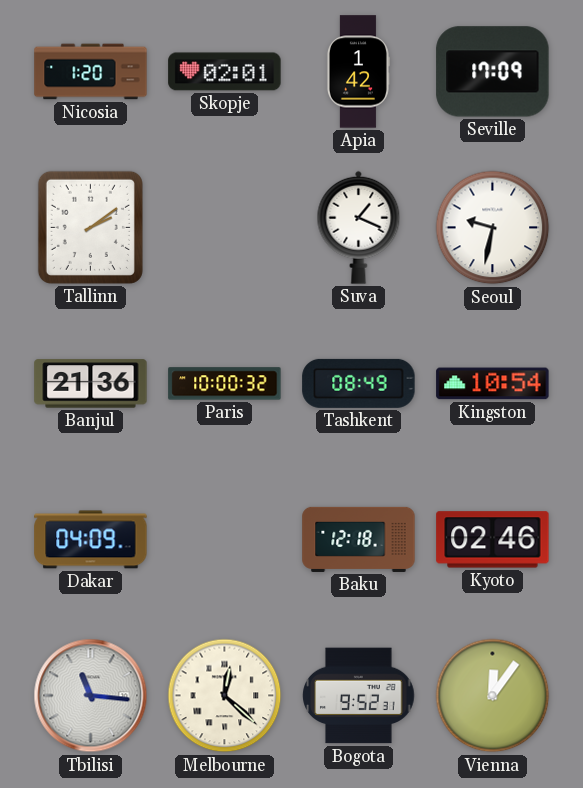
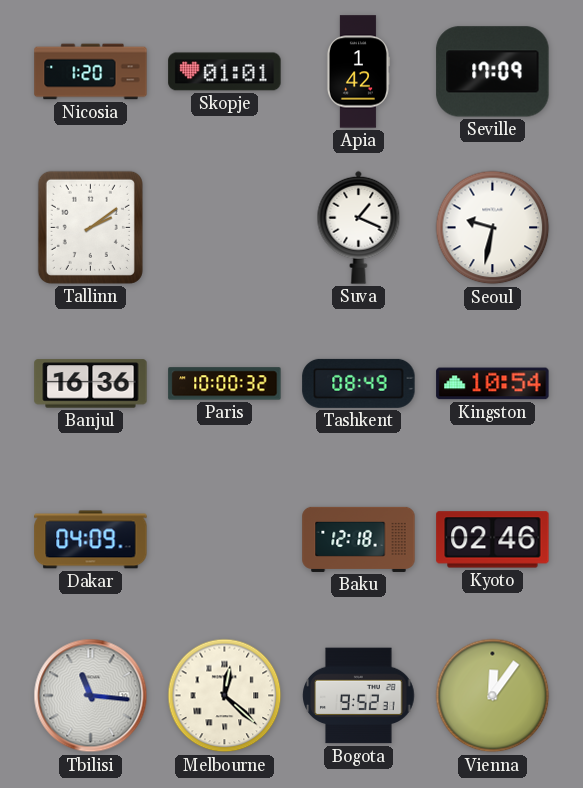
Skopje: 02:01 -> 01:01 (225, 72)
Banjul: 21:36 -> 16:36 (91, 384)
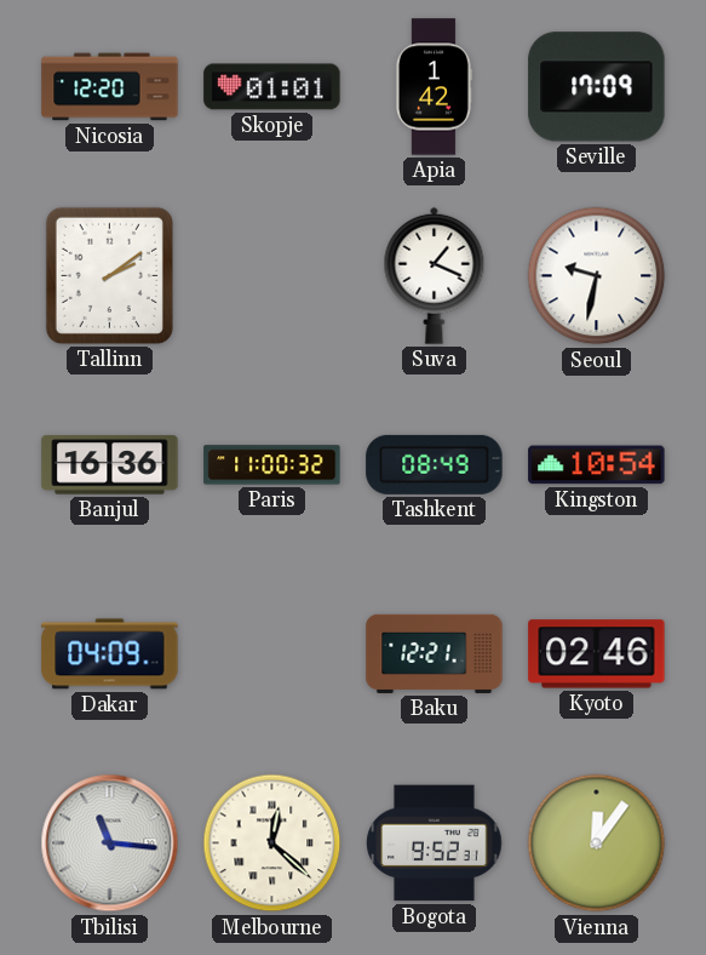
Nicosia: 1:20 -> 12:20 (110, 87)
Paris: 10:00 -> 11:00 (272, 465)
Baku: 12:18 -> 12:21 (435, 653)
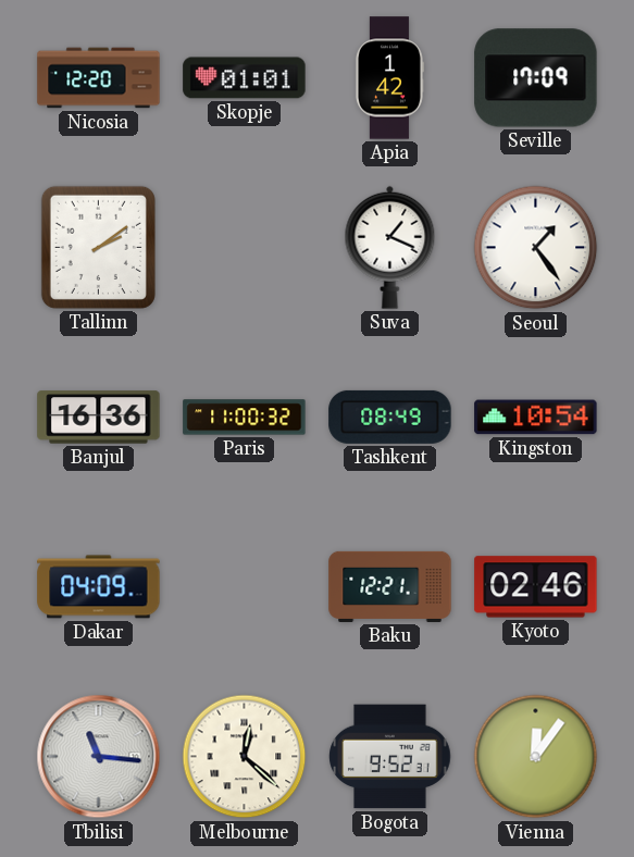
Seoul: 9:32 -> 1:24 (536, 248)
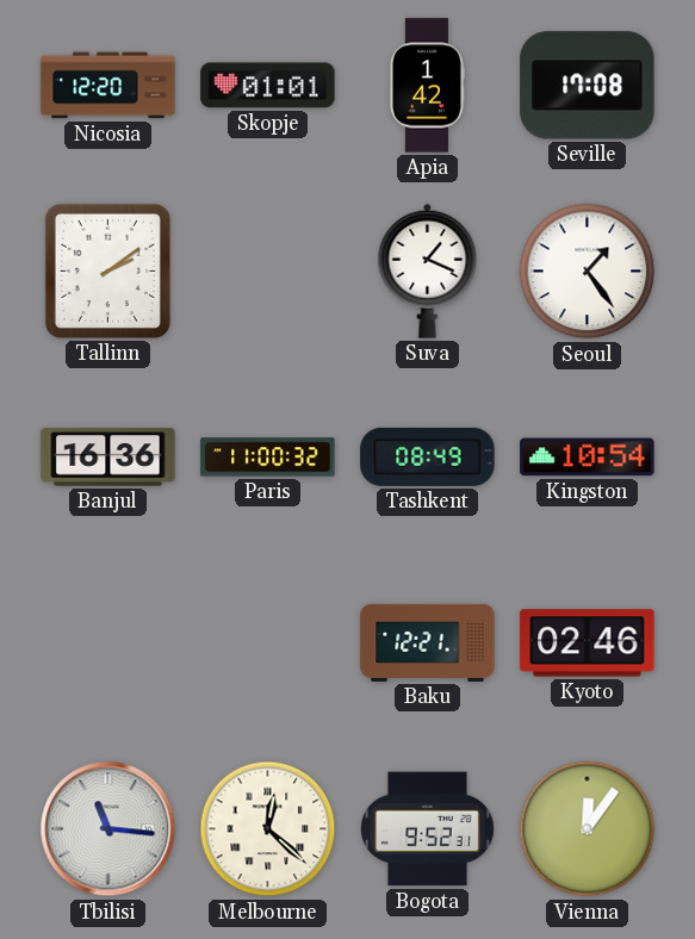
Seville: 17:09 -> 17:08 (588, 86)
Dakar: 04:09 -> none (99, 587)
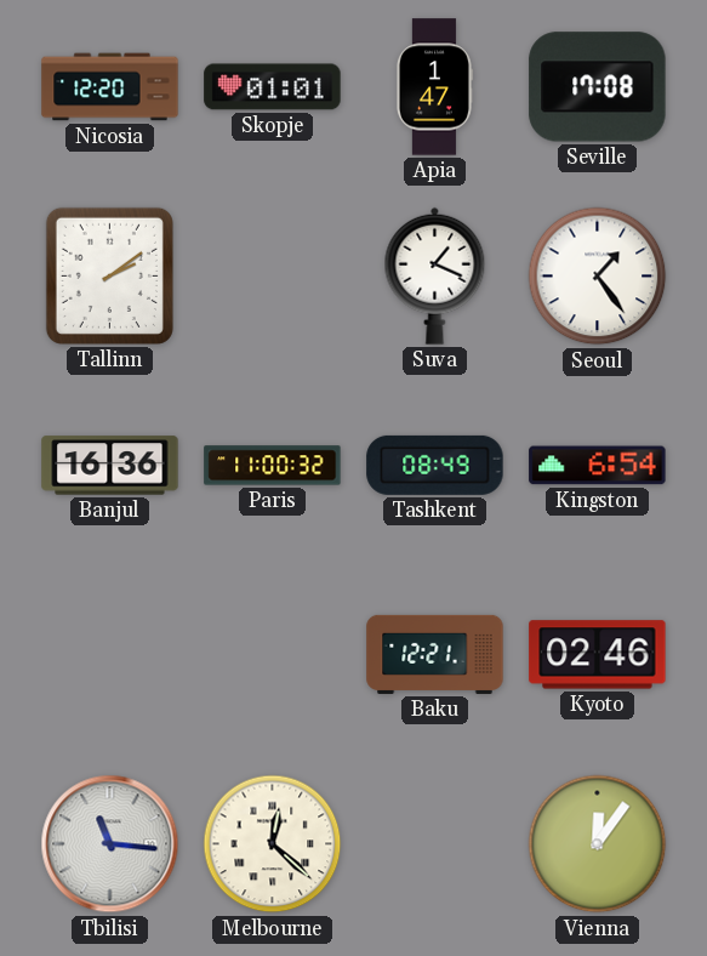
Apia: 1:42 -> 1:47 (434, 87)
Kingston: 10:54 -> 6:54 (598, 466)
Bogota: 9:52 -> none (428, 829)
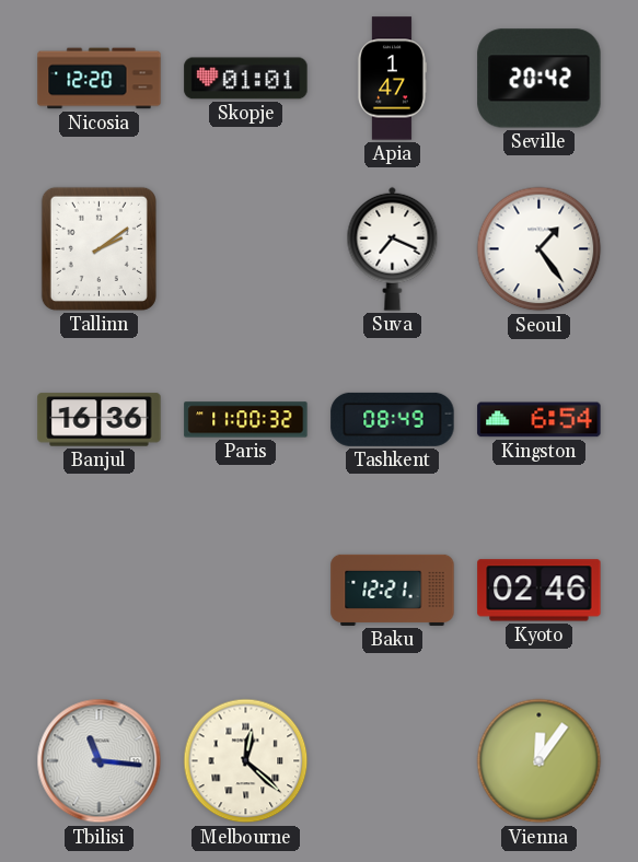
Seville: 17:08 -> 20:42 (540, 79)
Suva: 1:19 -> 7:19 (393, 248)
